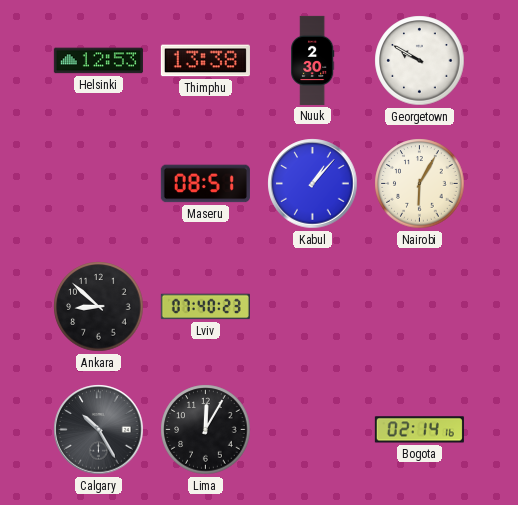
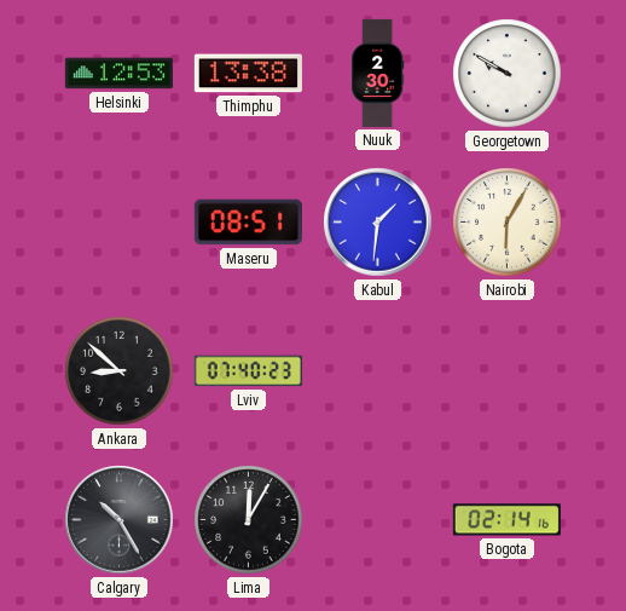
Kabul: 1:07 -> 1:31 (378, 223)
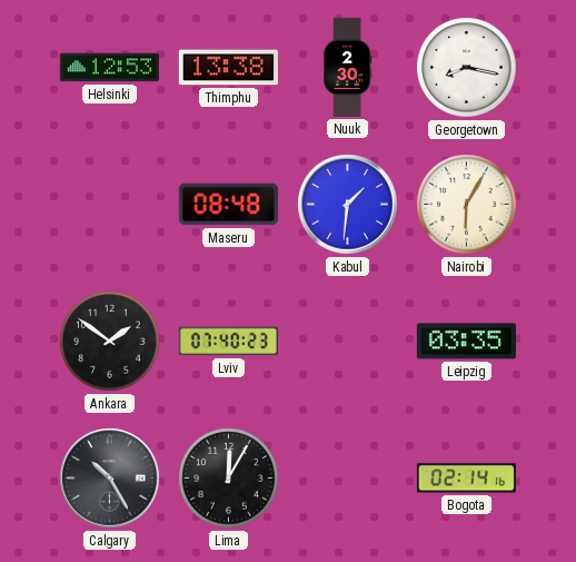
Georgetown: 9:50 -> 8:17 (467, 68)
Maseru: 08:51 -> 08:48 (228, 205)
Ankara: 8:52 -> 1:51 (110, 342)
Leipzig: none -> 03:35 (466, 342)
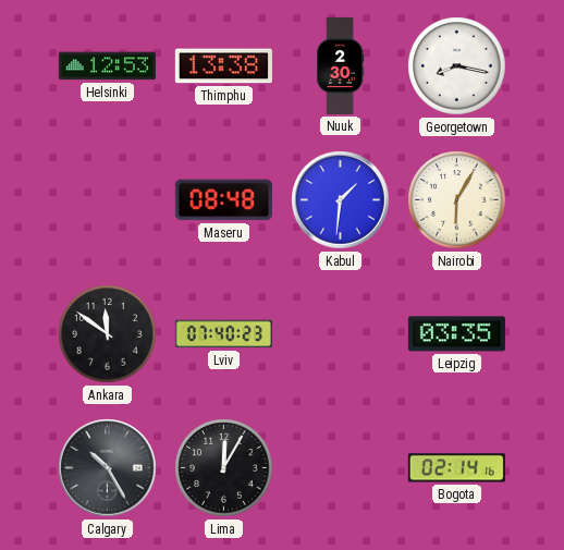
Ankara: 1:51 -> 11:51 (108, 334)
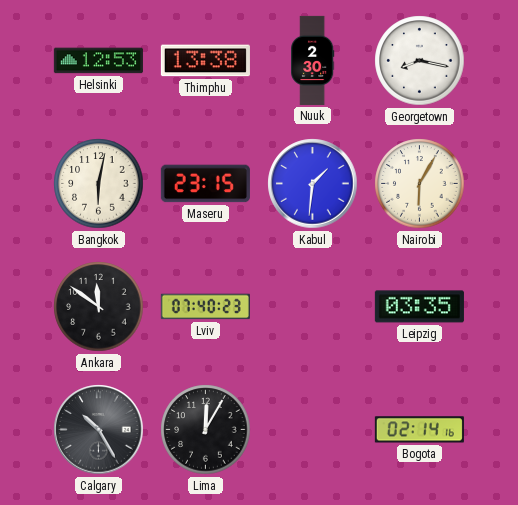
Bangkok: none -> 6:02 (99, 184)
Maseru: 08:48 -> 23:15 (205, 184)
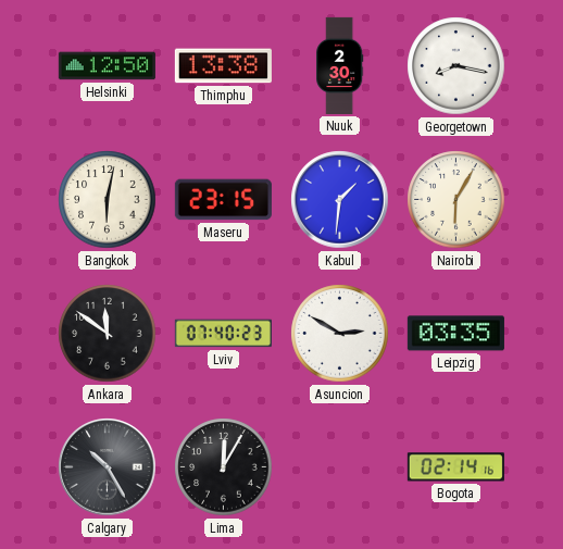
Helsinki: 12:53 -> 12:50 (107, 66)
Asuncion: none -> 2:50 (340, 334)
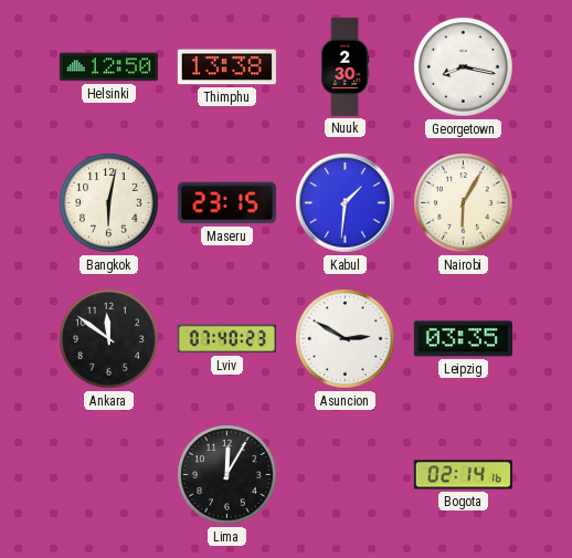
Calgary: 10:25 -> none (108, 467)
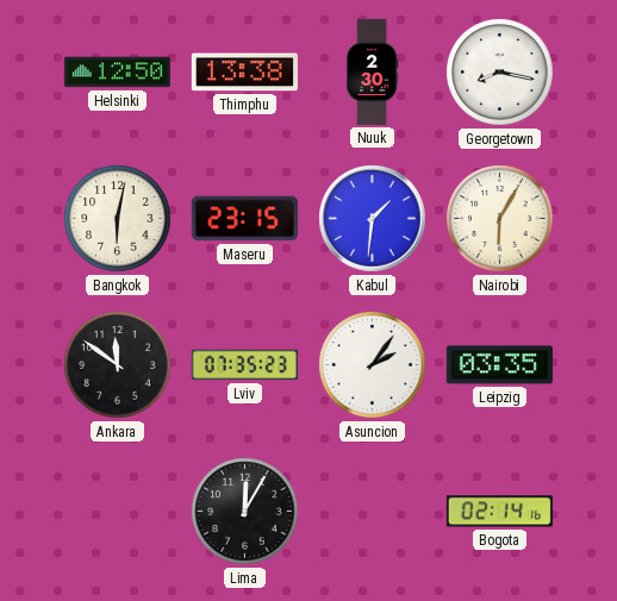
Lviv: 07:40 -> 07:35 (244, 365)
Asuncion: 2:50 -> 2:06 (373, 365)
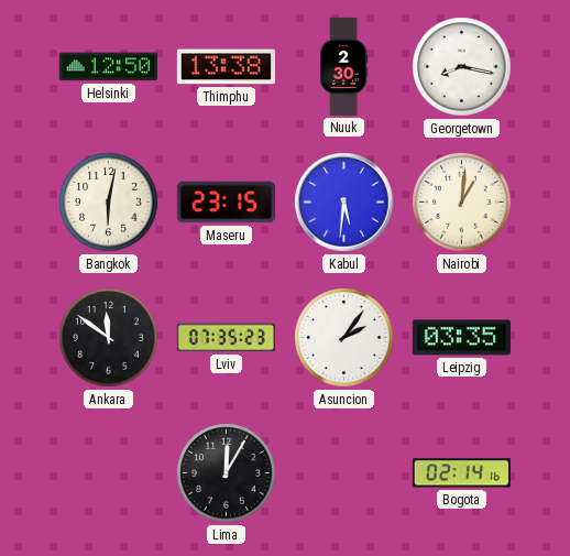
Kabul: 1:31 -> 5:31 (344, 203)
Nairobi: 6:05 -> 1:01 (462, 203)
